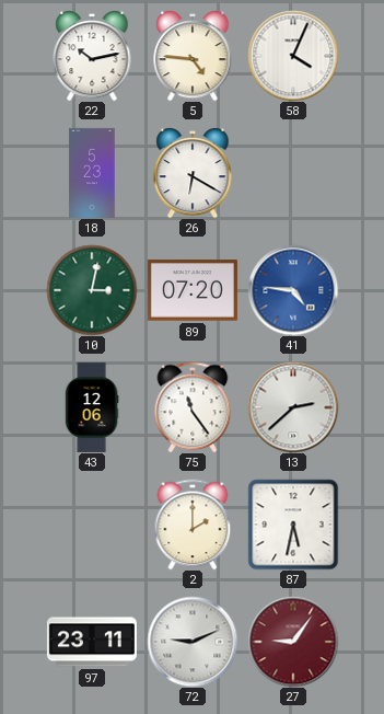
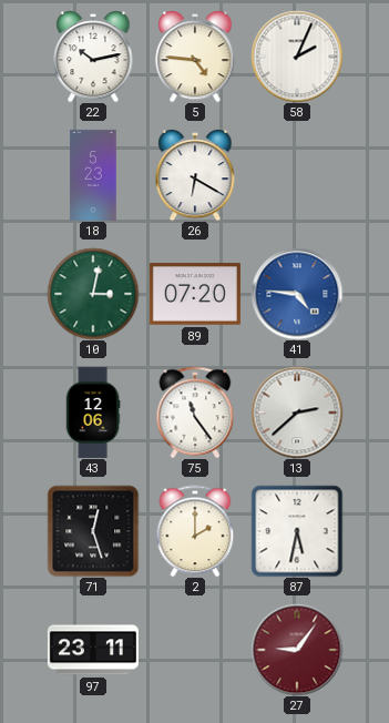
58: 4:04 -> 2:04 (297, 57)
71: none -> 12:27 (93, 531)
72: 9:11 -> none (193, 642)
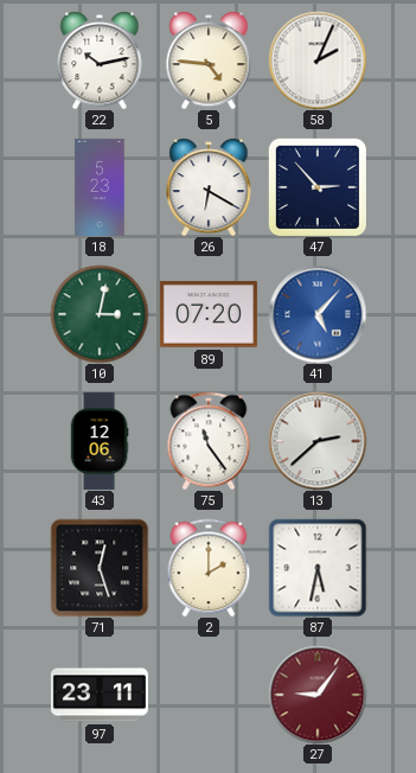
47: none -> 2:53 (316, 186)
41: 4:46 -> 5:07 (318, 314)
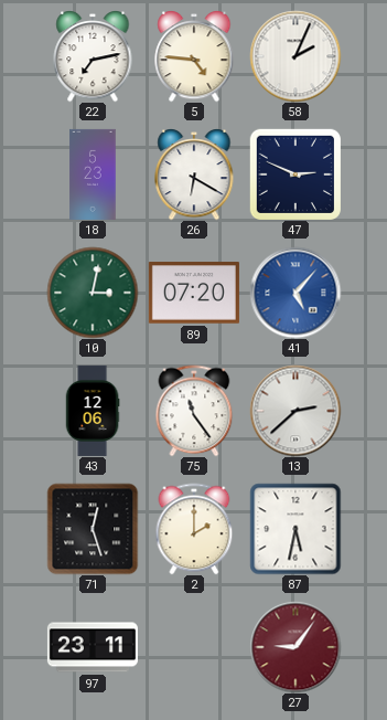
22: 10:13 -> 7:13 (93, 56)
47: 2:53 -> 2:49 (294, 173)
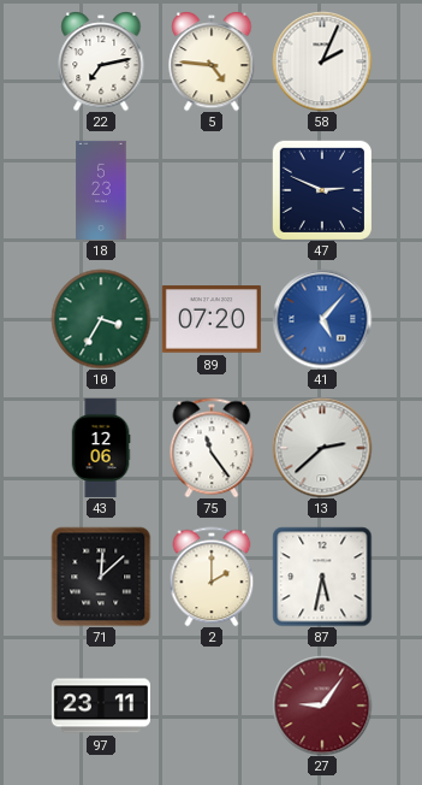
26: 6:20 -> none (194, 174)
10: 3:02 -> 3:35 (101, 319)
71: 12:27 -> 12:08 (101, 577)
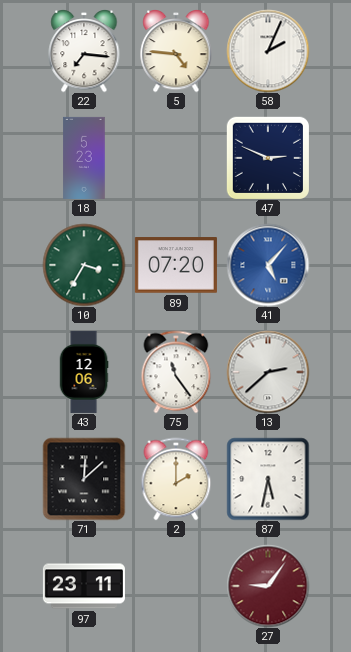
22: 7:13 -> 7:16 (84, 51)
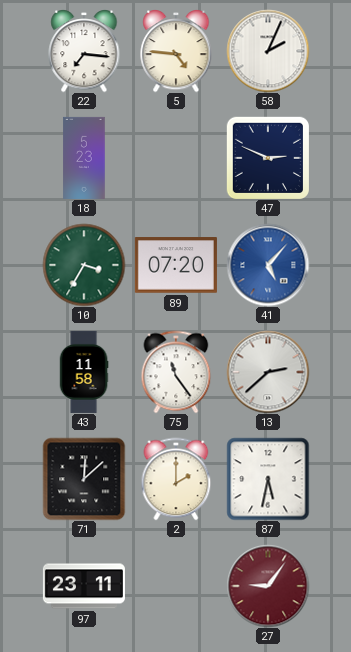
43: 12:06 -> 11:58 (84, 372)
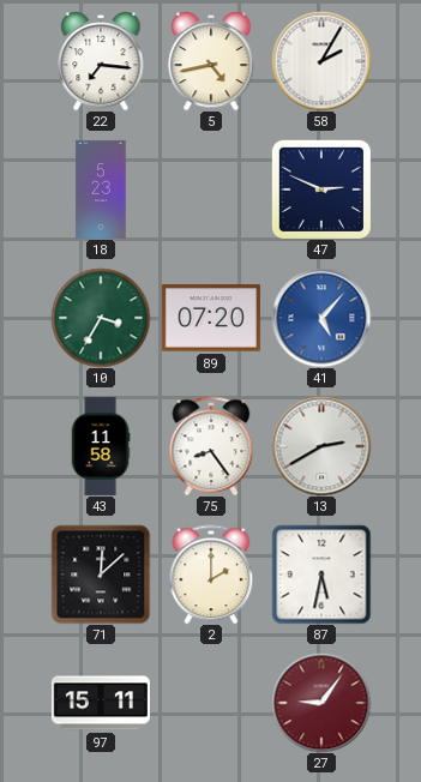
5: 4:46 -> 4:43 (211, 61)
58: 2:04 -> 2:05 (321, 61)
75: 11:24 -> 8:24 (211, 446)
13: 2:38 -> 2:40 (321, 446)
97: 23:11 -> 15:11 (101, 703)
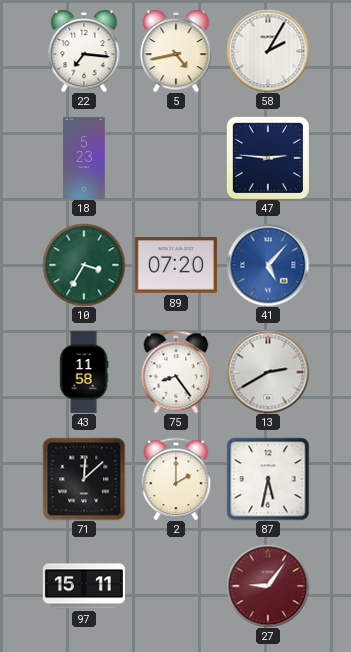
47: 2:49 -> 2:46 (267, 157)
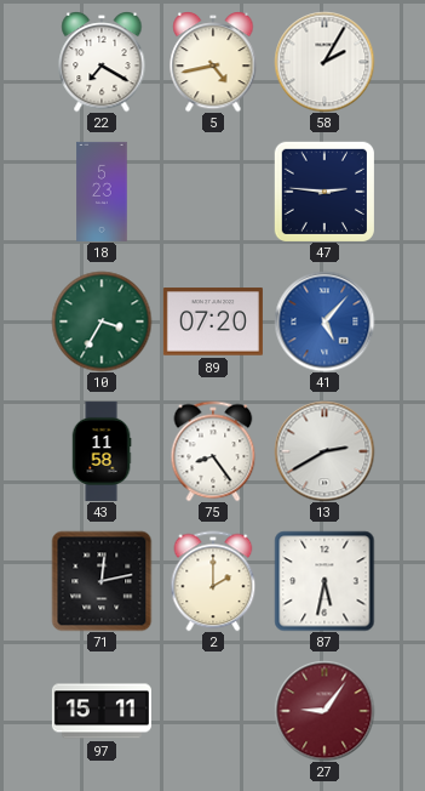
22: 7:16 -> 7:20 (102, 62)
71: 12:08 -> 12:13 (102, 581)
